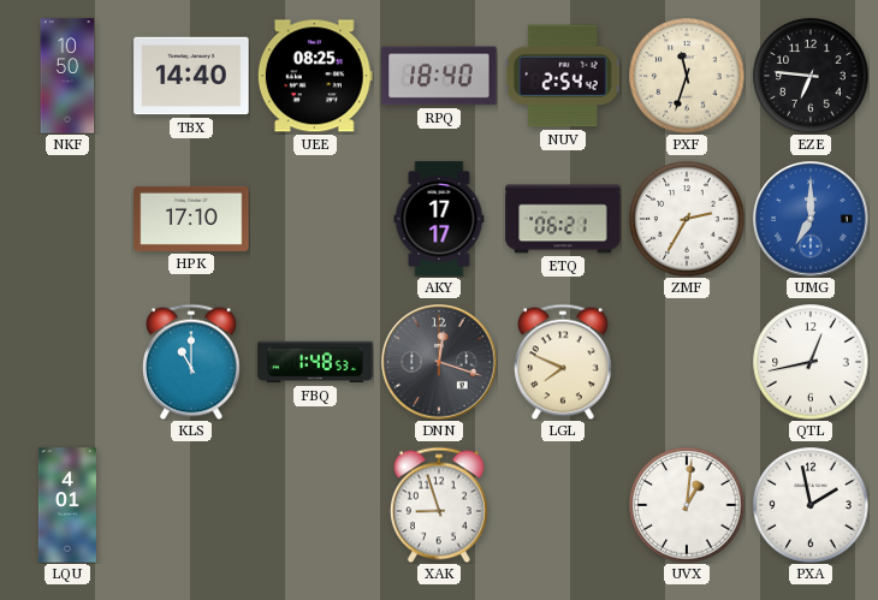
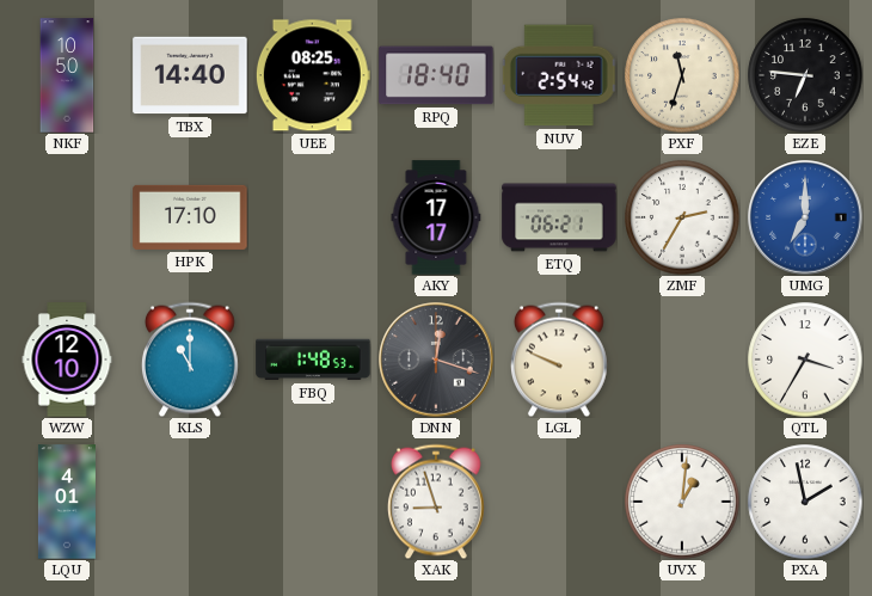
WZW: none -> 12:10 (67, 360)
LGL: 7:49 -> 9:49 (559, 360)
QTL: 12:43 -> 3:35 (805, 360)
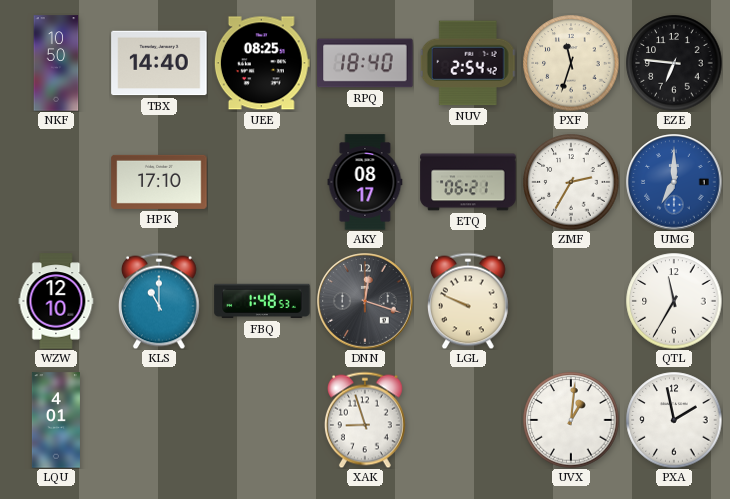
AKY: 17:17 -> 08:17 (365, 182)
QTL: 3:35 -> 11:35 (674, 301)
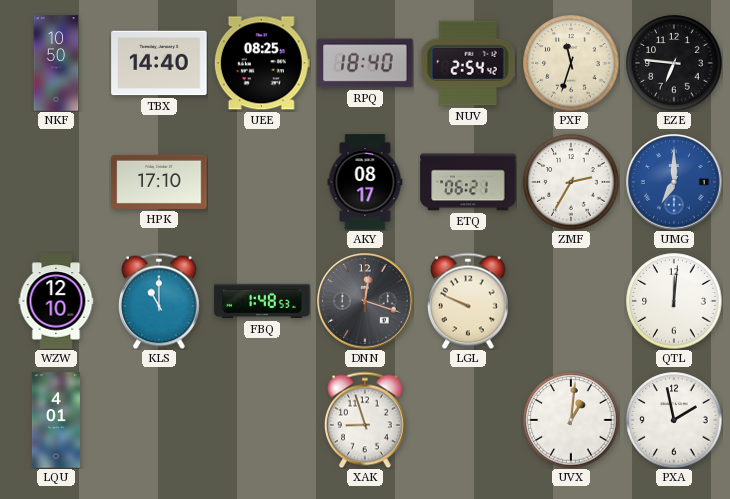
QTL: 11:35 -> 12:01 (674, 301)
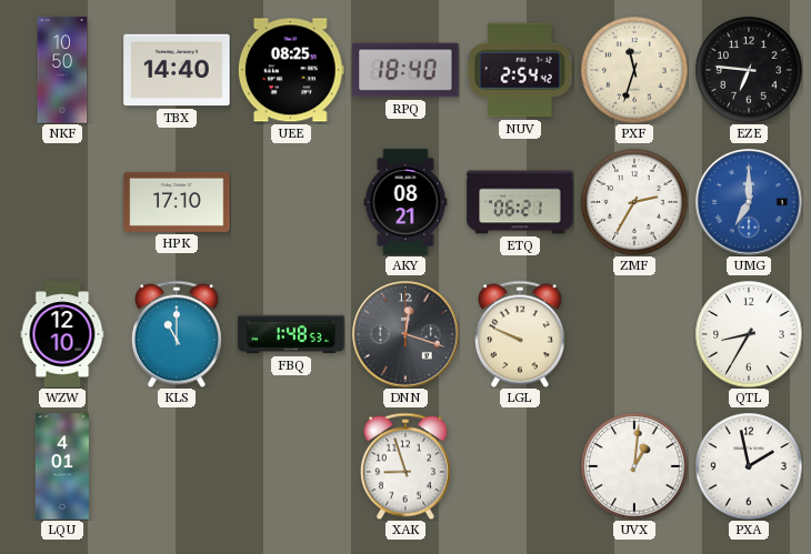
AKY: 08:17 -> 08:21 (405, 202)
QTL: 12:01 -> 8:35 (749, 334)
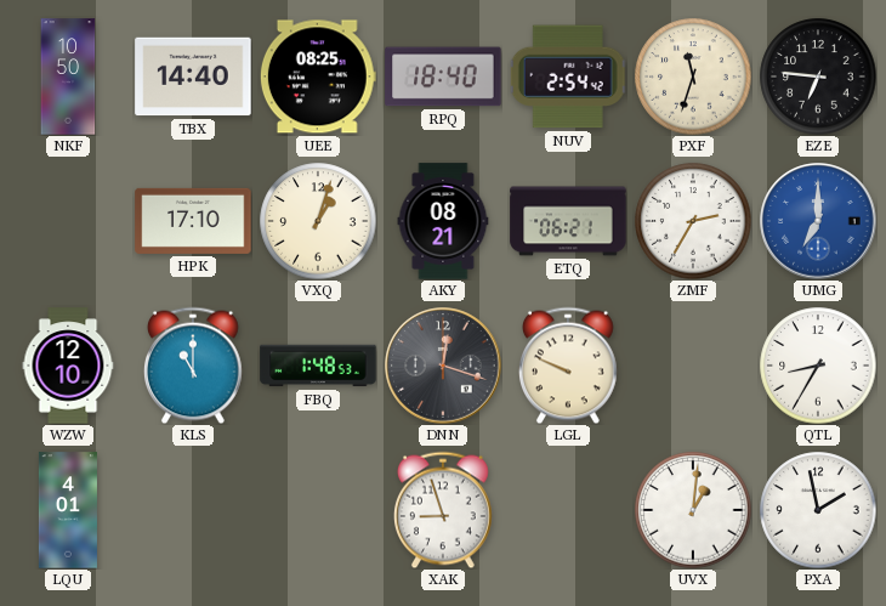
VXQ: none -> 1:03 (318, 221)
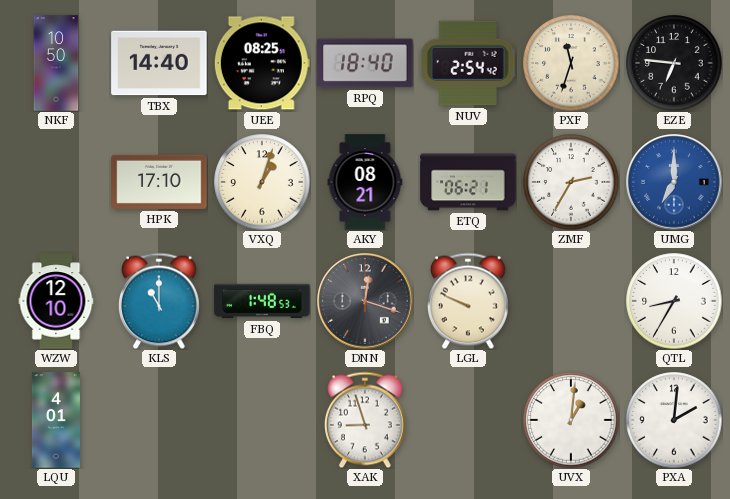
PXA: 1:58 -> 2:01 (674, 420)
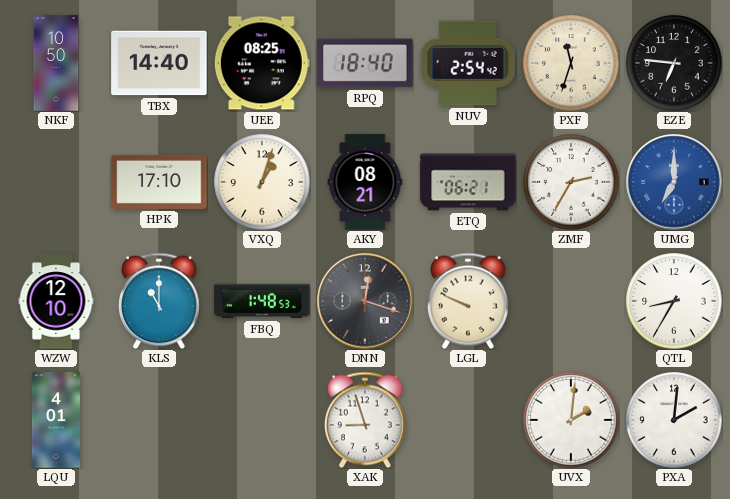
UVX: 1:01 -> 2:01 (571, 420)
